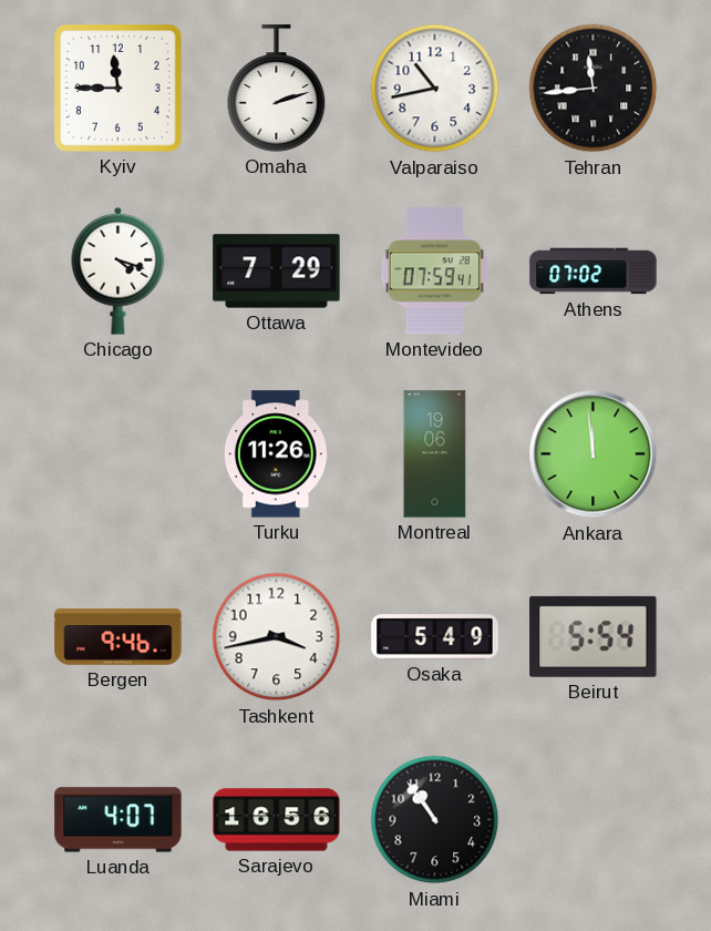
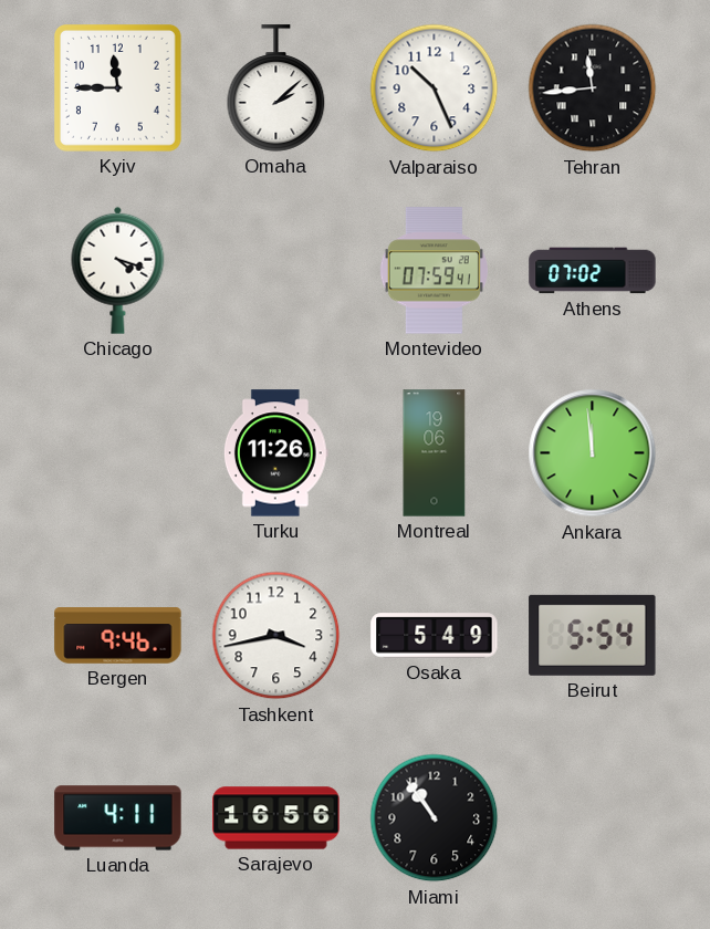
Omaha: 2:12 -> 2:08 (276, 88)
Valparaiso: 10:43 -> 10:26 (435, 88)
Ottawa: 7:29 -> none (277, 272)
Luanda: 4:07 -> 4:11 (118, 818)
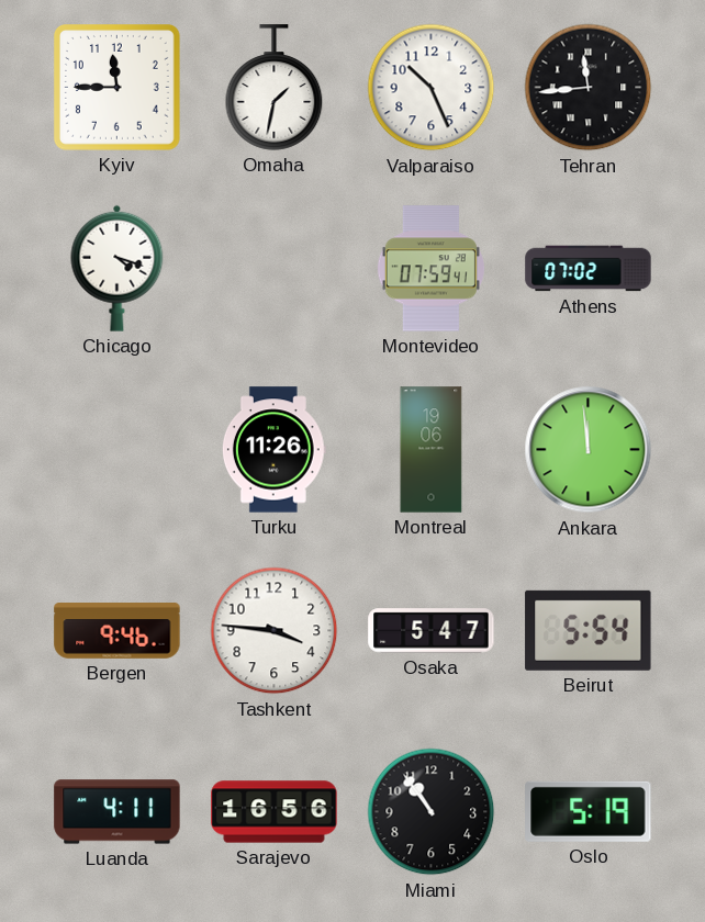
Omaha: 2:08 -> 1:32 (275, 88)
Tashkent: 3:43 -> 3:46 (275, 631)
Osaka: 5:49 -> 5:47 (432, 631)
Oslo: none -> 5:19 (589, 811)
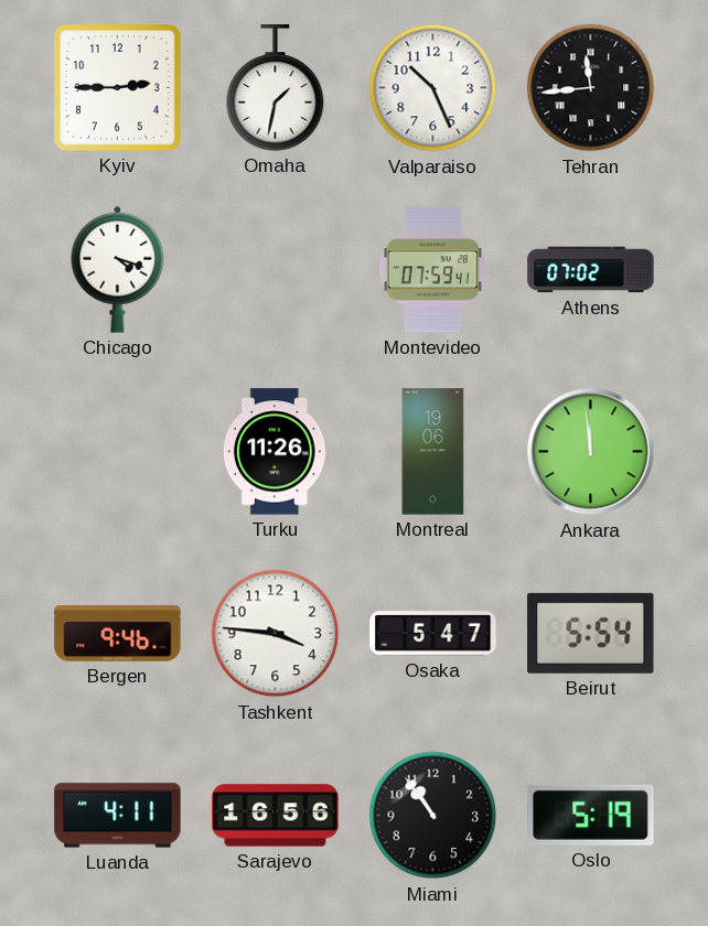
Kyiv: 11:45 -> 2:45 (118, 88)
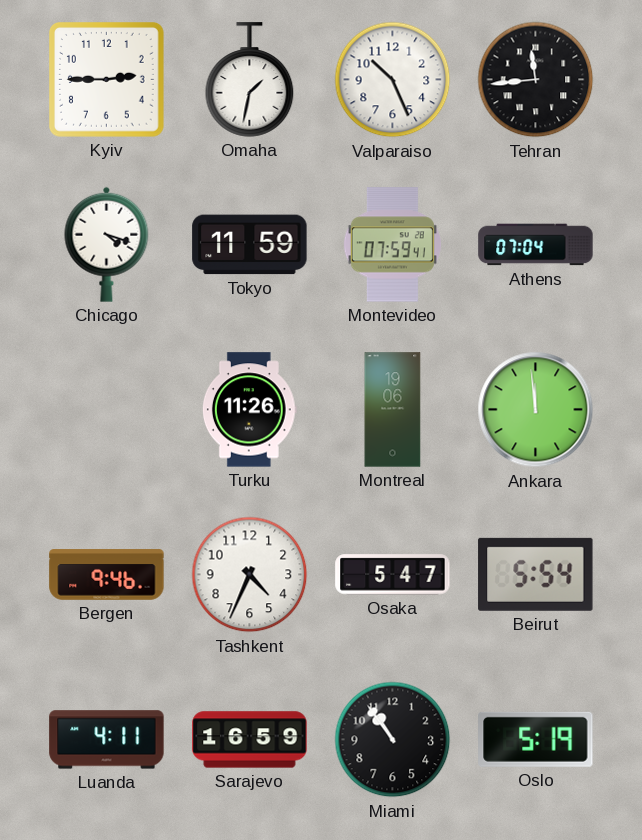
Tokyo: none -> 11:59 (250, 245)
Athens: 07:02 -> 07:04 (536, 245)
Tashkent: 3:46 -> 4:34 (250, 575)
Sarajevo: 16:56 -> 16:59 (250, 740)
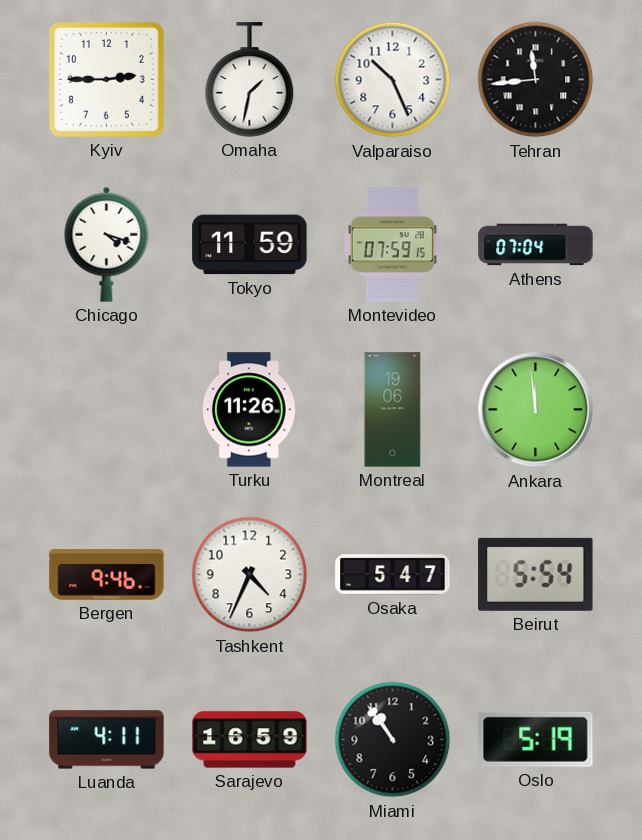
Montevideo: 07:59:41 -> 07:59:15 (392, 245)
